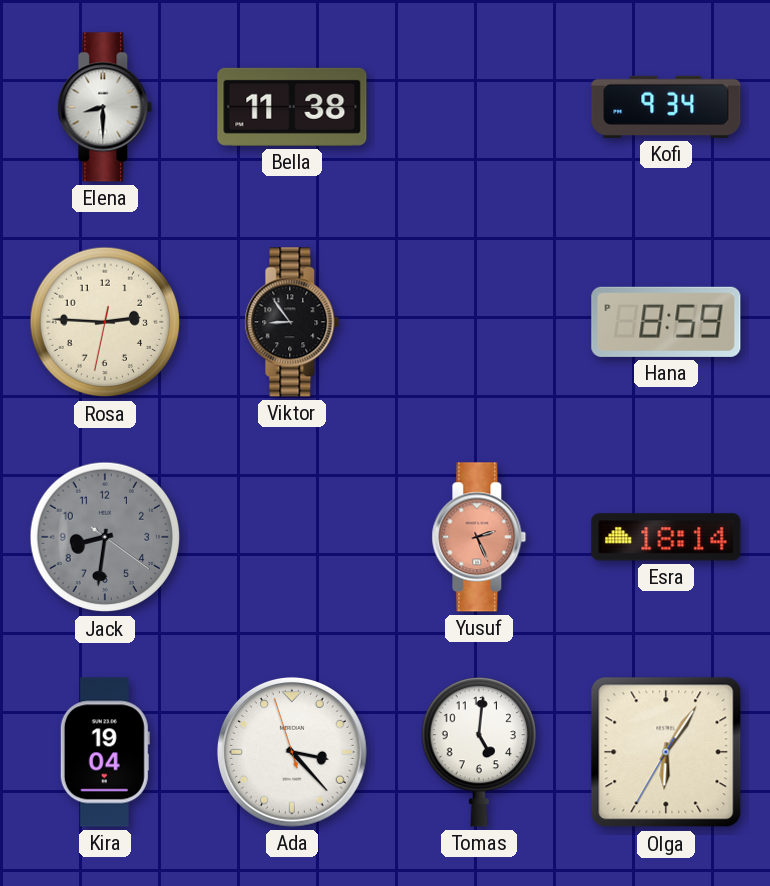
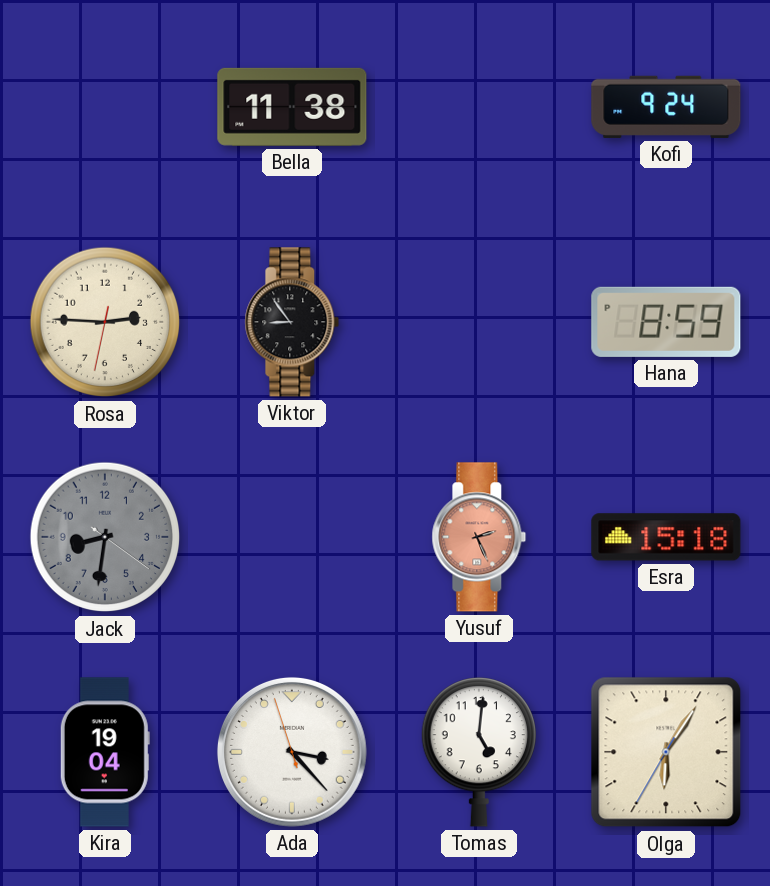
Elena: 8:30 -> none (105, 107)
Kofi: 9:34 -> 9:24 (666, 107)
Esra: 18:14 -> 15:18 (666, 537)
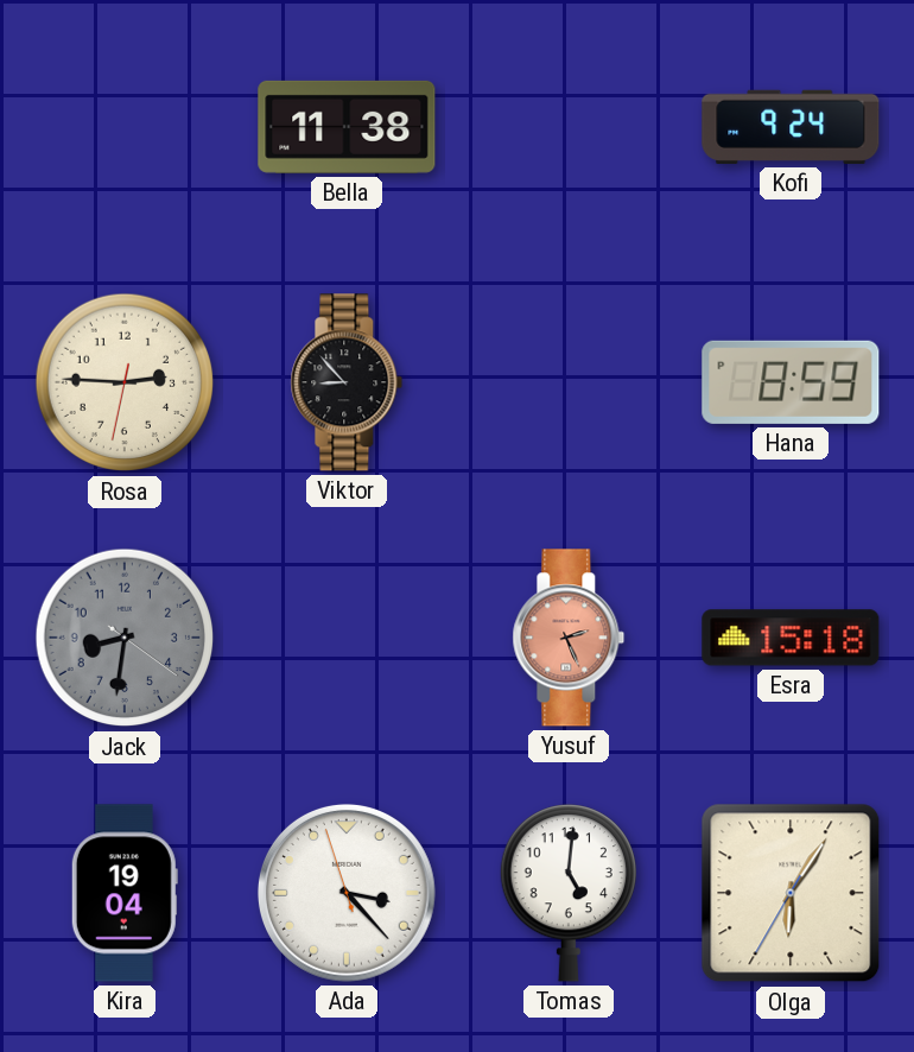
Viktor: 8:54 -> 8:53 (347, 382)
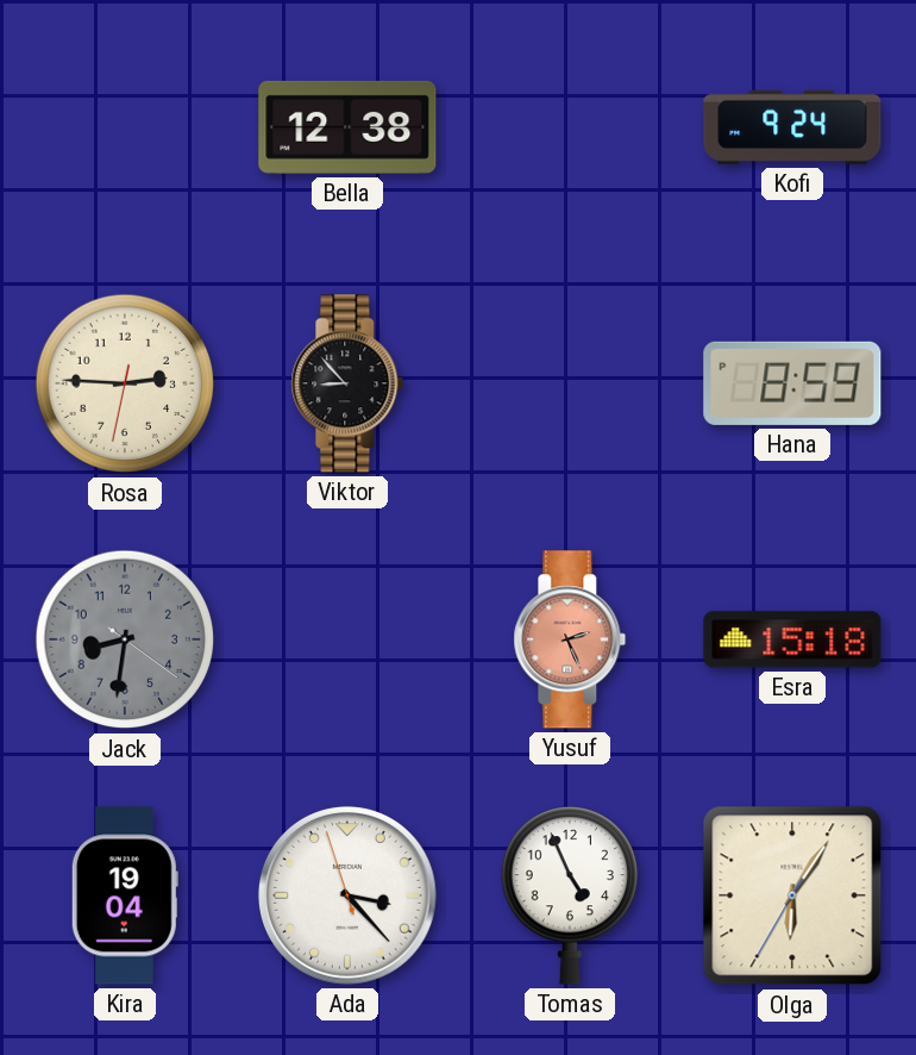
Bella: 11:38 -> 12:38 (347, 127)
Tomas: 5:01 -> 4:56 (569, 895)
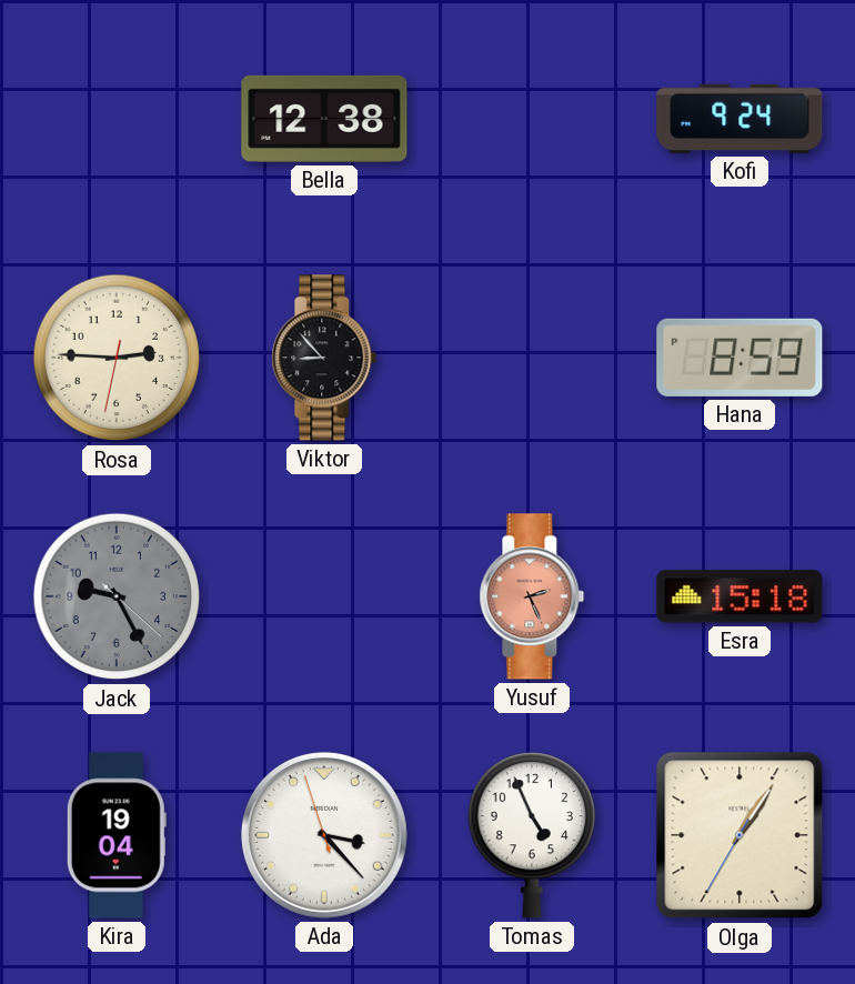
Jack: 8:31 -> 9:25 (117, 596)
Olga: 6:05 -> 1:05 (740, 835)
